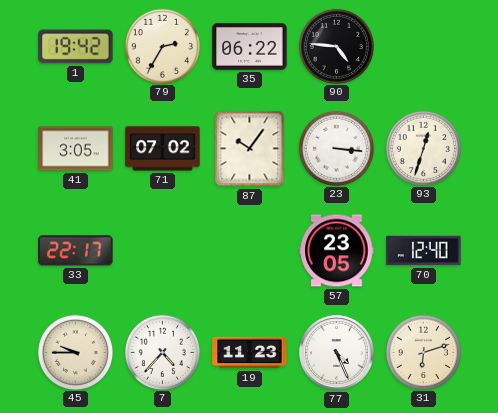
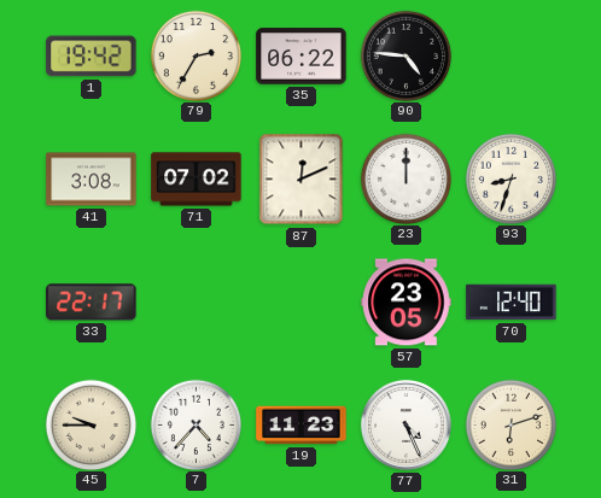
41: 3:05 -> 3:08 (92, 180)
87: 10:06 -> 12:11 (302, 180)
23: 3:16 -> 12:00 (405, 178)
93: 12:33 -> 8:33 (510, 178)
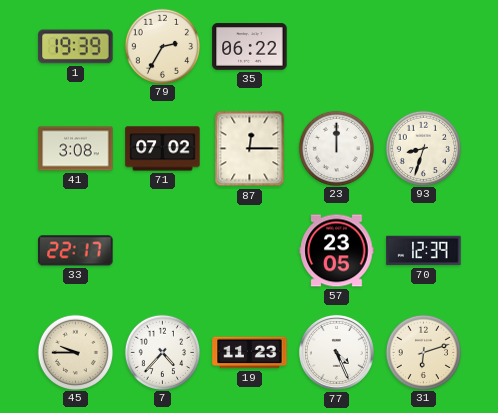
1: 19:42 -> 19:39 (76, 47)
90: 4:46 -> none (405, 55)
87: 12:11 -> 12:15 (250, 149)
70: 12:40 -> 12:39 (424, 251)
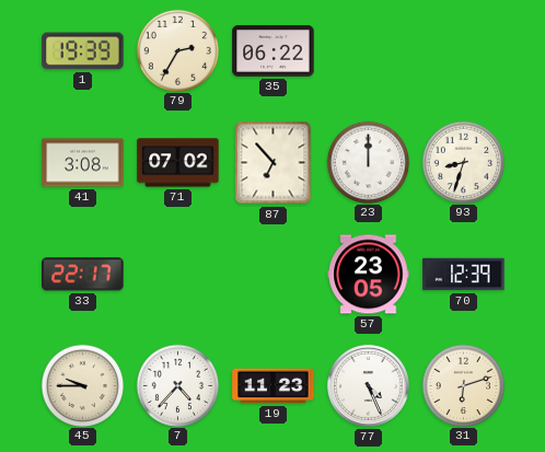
87: 12:15 -> 6:53 (274, 163)
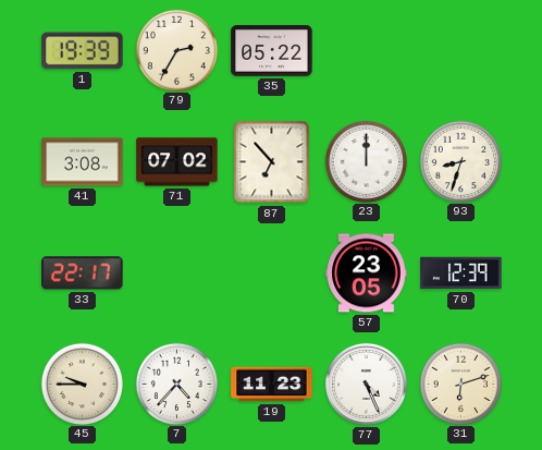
35: 06:22 -> 05:22 (272, 51)
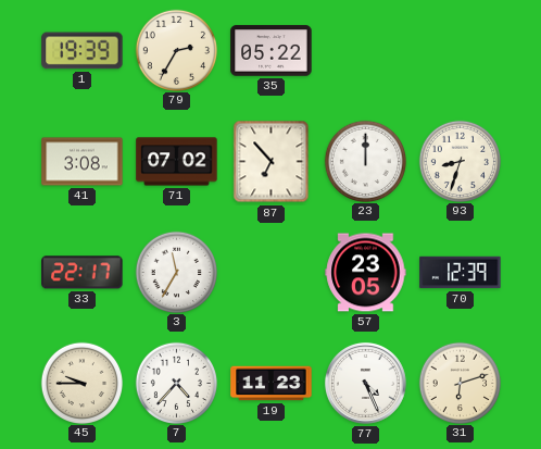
3: none -> 11:35 (176, 272)
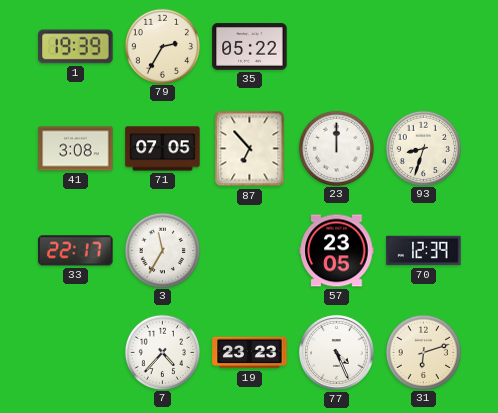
71: 07:02 -> 07:05 (163, 149)
45: 9:45 -> none (81, 383)
19: 11:23 -> 23:23 (250, 353)
